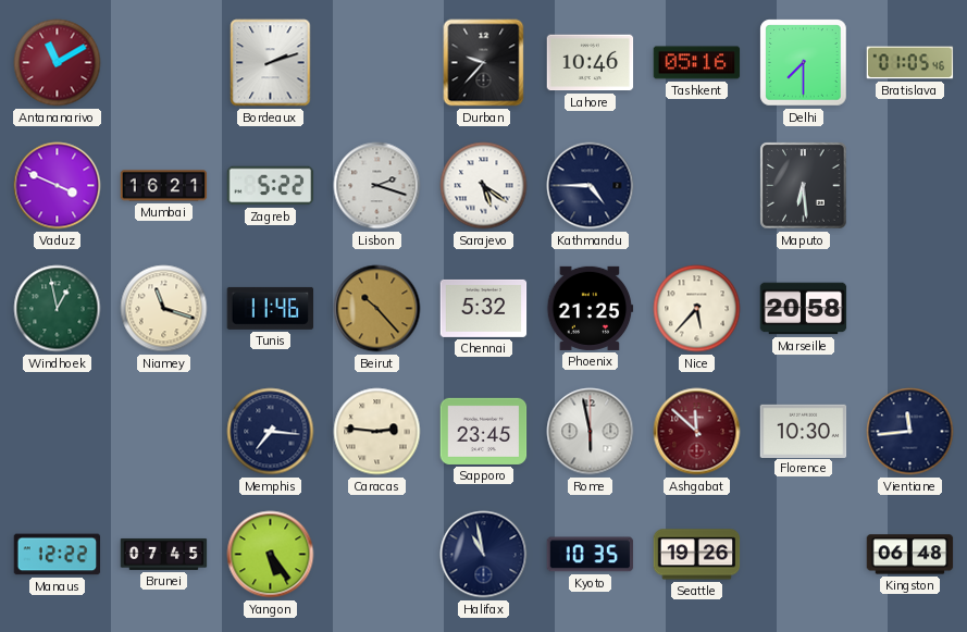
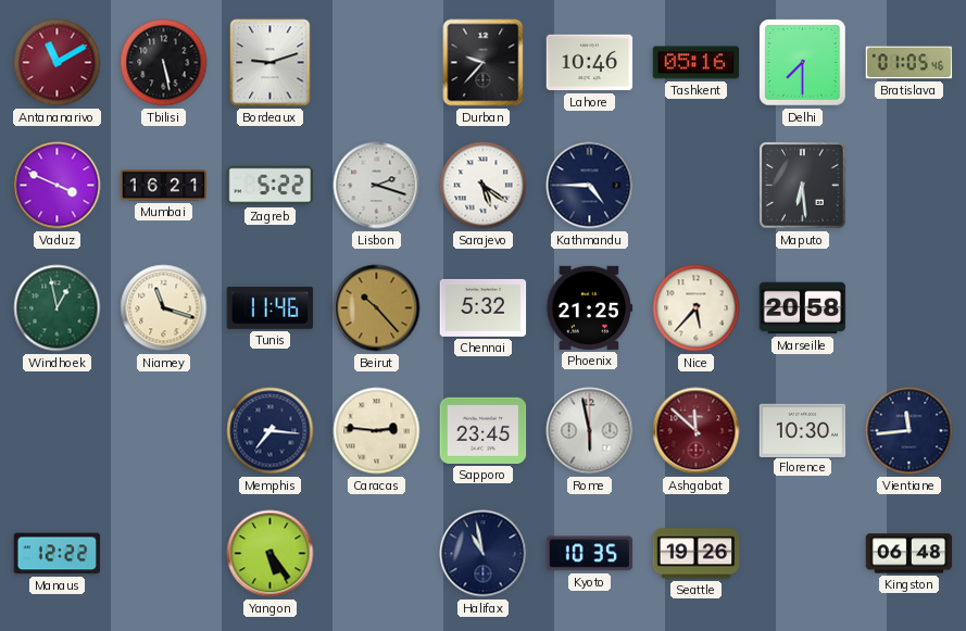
Tbilisi: none -> 5:28 (164, 63)
Bordeaux: 2:12 -> 9:12 (271, 63)
Brunei: 07:45 -> none (164, 554)
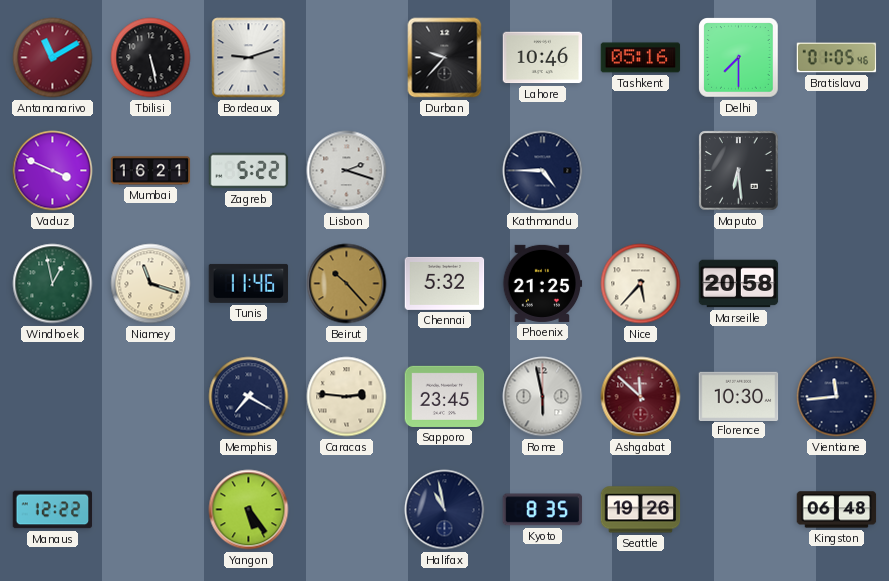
Sarajevo: 5:21 -> none (484, 186)
Memphis: 7:16 -> 7:20 (249, 397)
Kyoto: 10:35 -> 8:35 (543, 510)
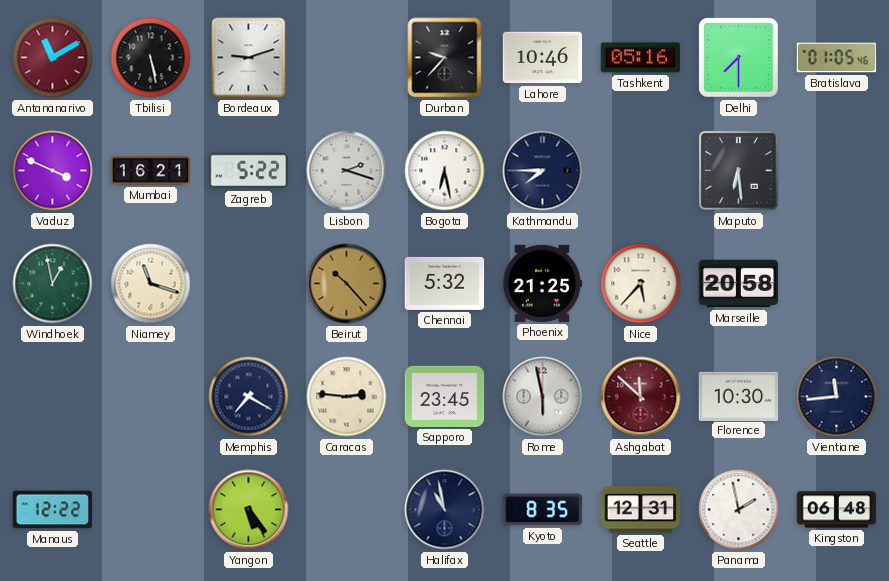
Bogota: none -> 6:28 (445, 171)
Kathmandu: 4:45 -> 7:45 (543, 171)
Tunis: 11:46 -> none (249, 283)
Seattle: 19:26 -> 12:31 (641, 510)
Panama: none -> 1:58 (739, 510)
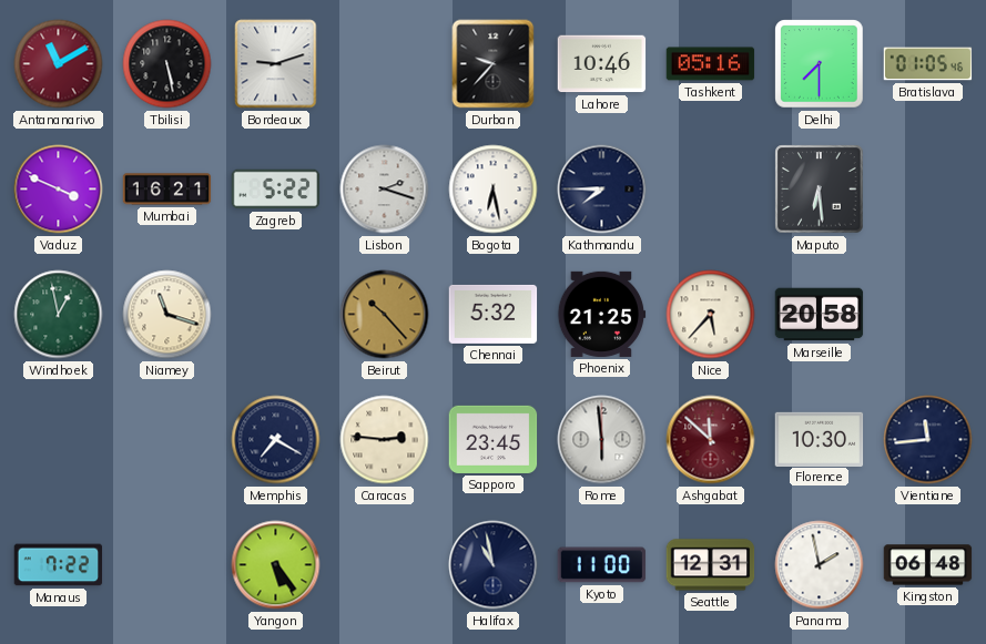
Rome: 5:58 -> 5:59 (602, 440)
Manaus: 12:22 -> 7:22 (59, 565)
Kyoto: 8:35 -> 11:00 (602, 565)
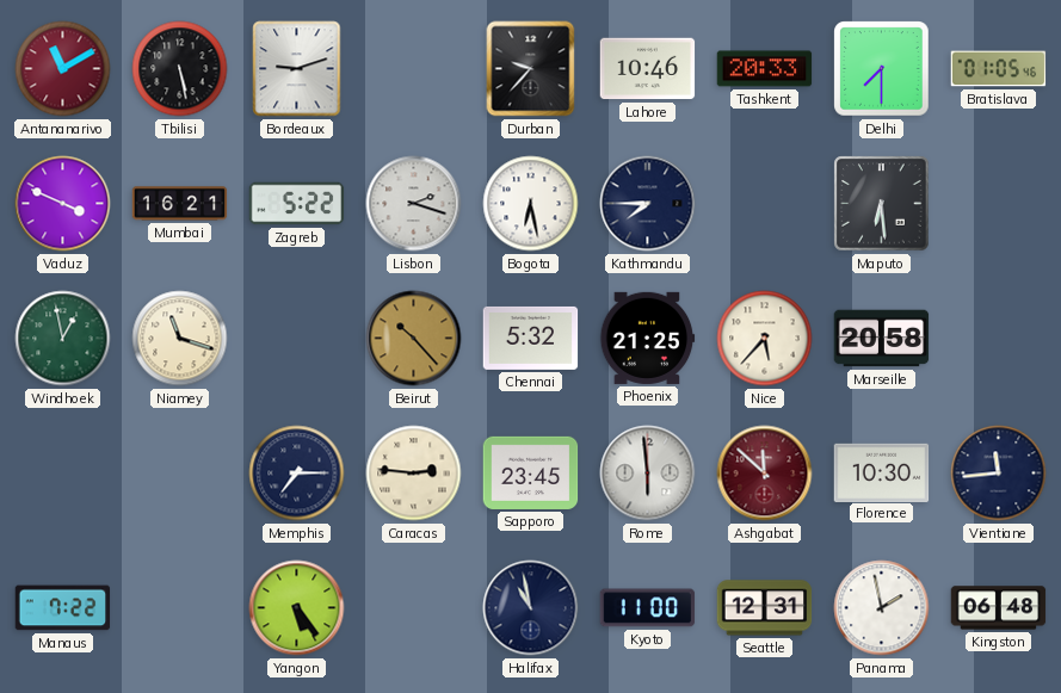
Tashkent: 05:16 -> 20:33 (765, 69)
Memphis: 7:20 -> 7:15 (297, 474)
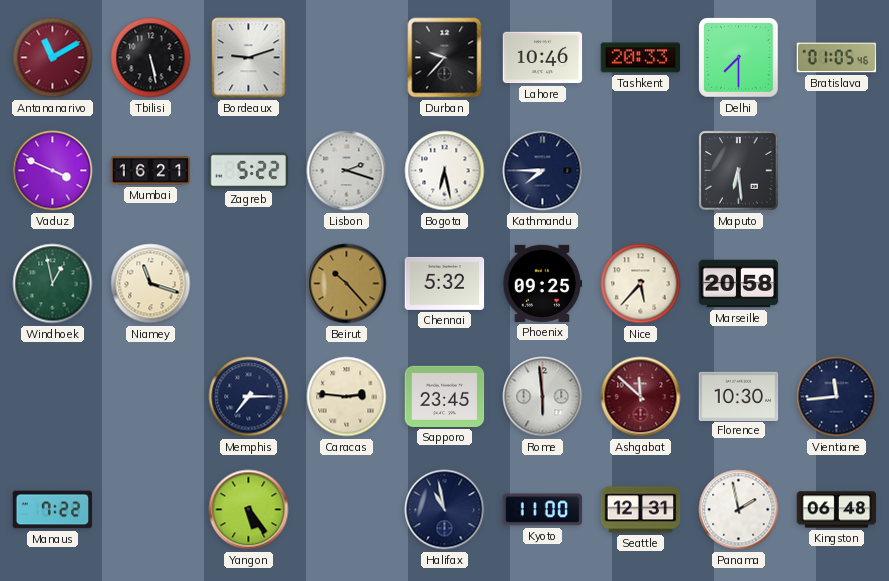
Phoenix: 21:25 -> 09:25 (543, 283)
